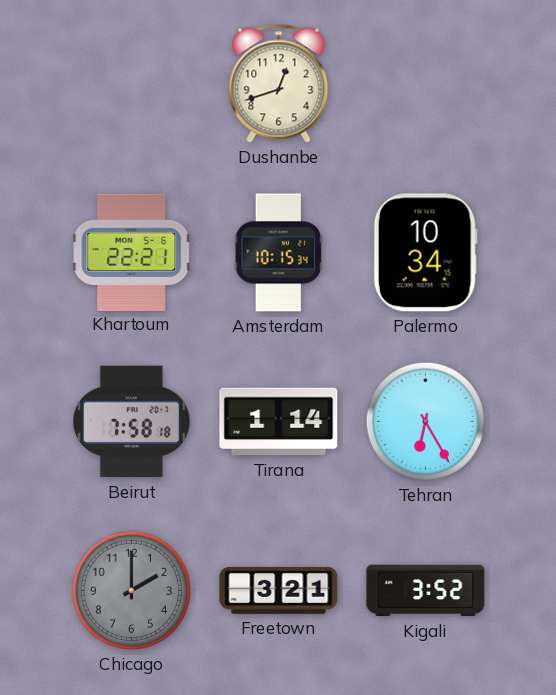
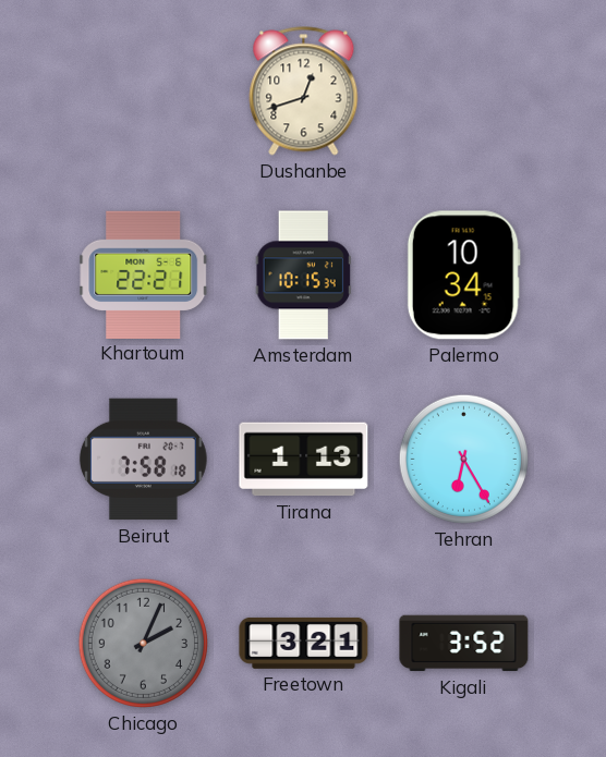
Tirana: 1:14 -> 1:13 (304, 460)
Chicago: 2:00 -> 2:04 (143, 643)
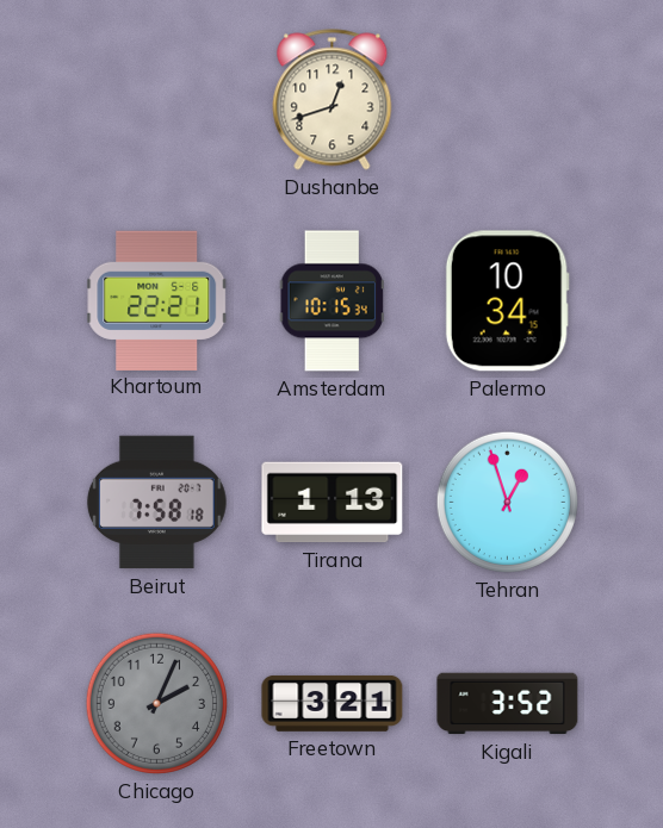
Tehran: 6:25 -> 12:57 (507, 502)
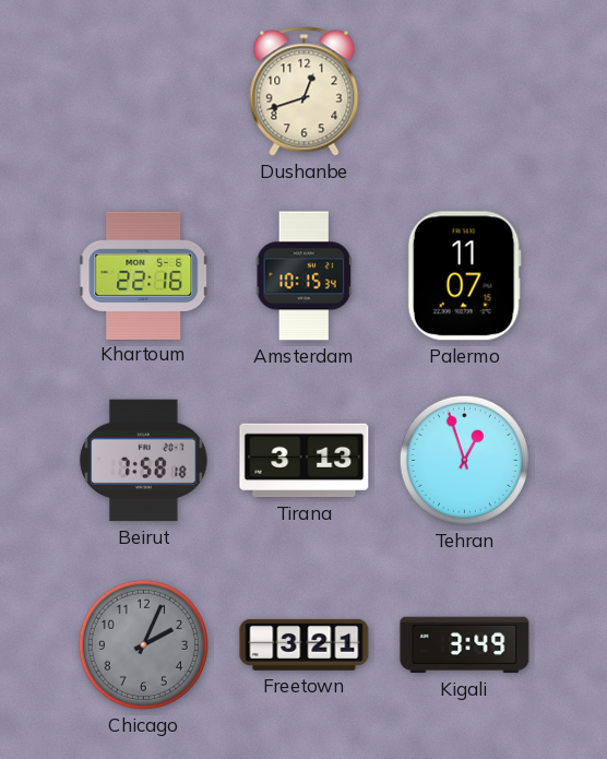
Khartoum: 22:21 -> 22:16 (144, 275)
Palermo: 10:34 -> 11:07 (464, 276)
Tirana: 1:13 -> 3:13 (305, 461)
Kigali: 3:52 -> 3:49 (465, 645)
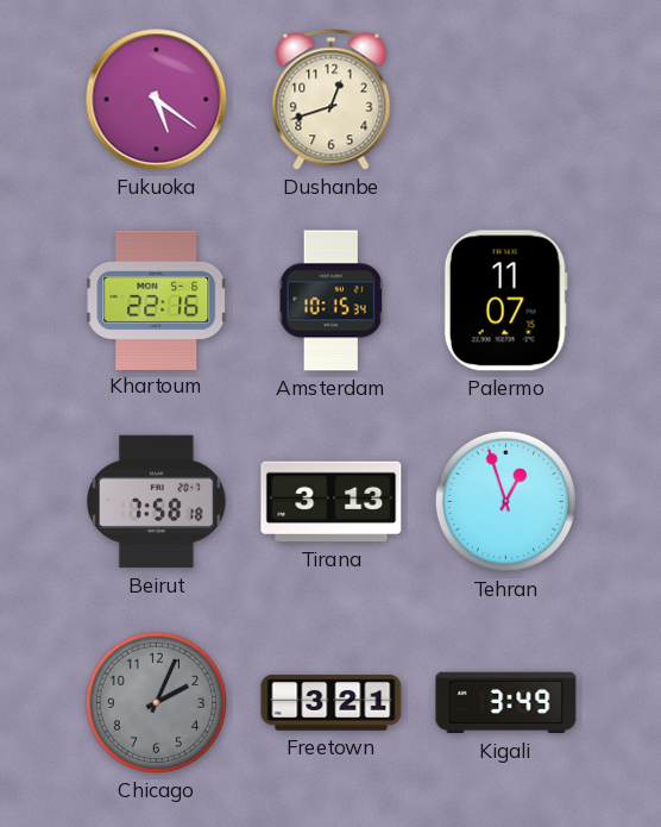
Fukuoka: none -> 5:21 (157, 100)
